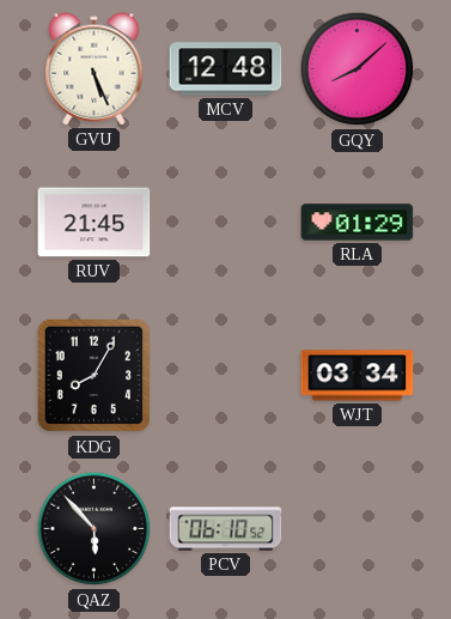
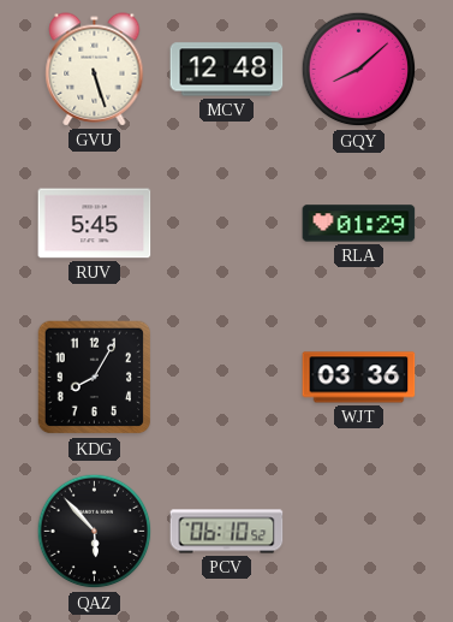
GVU: 5:26 -> 5:27 (95, 70)
RUV: 21:45 -> 5:45 (95, 224)
WJT: 03:34 -> 03:36 (359, 378)
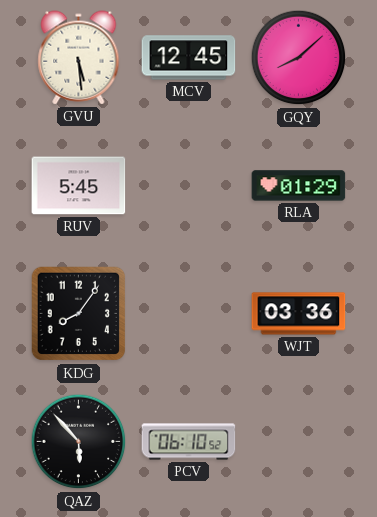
GVU: 5:27 -> 5:29 (79, 58)
MCV: 12:48 -> 12:45 (189, 58)
KDG: 8:05 -> 8:06 (79, 314)
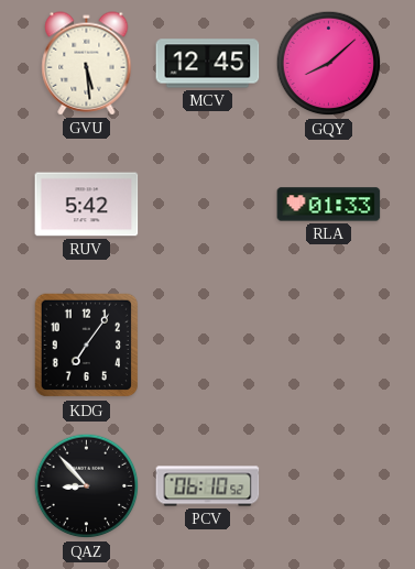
RUV: 5:45 -> 5:42 (87, 205)
RLA: 01:29 -> 01:33 (329, 205)
KDG: 8:06 -> 7:06 (87, 346)
WJT: 03:36 -> none (299, 314)
QAZ: 5:53 -> 8:53 (87, 486)
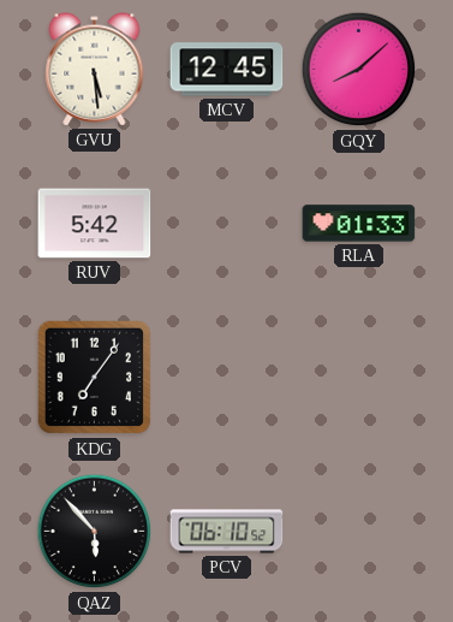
QAZ: 8:53 -> 5:53 (95, 532)
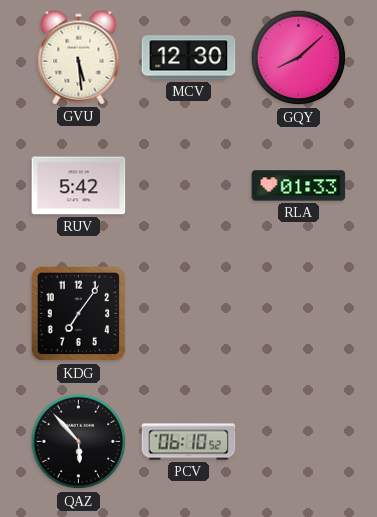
MCV: 12:45 -> 12:30 (189, 58)
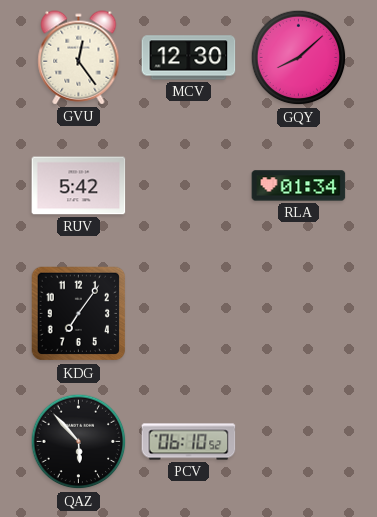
GVU: 5:29 -> 12:24 (79, 58)
RLA: 01:33 -> 01:34 (299, 186)
